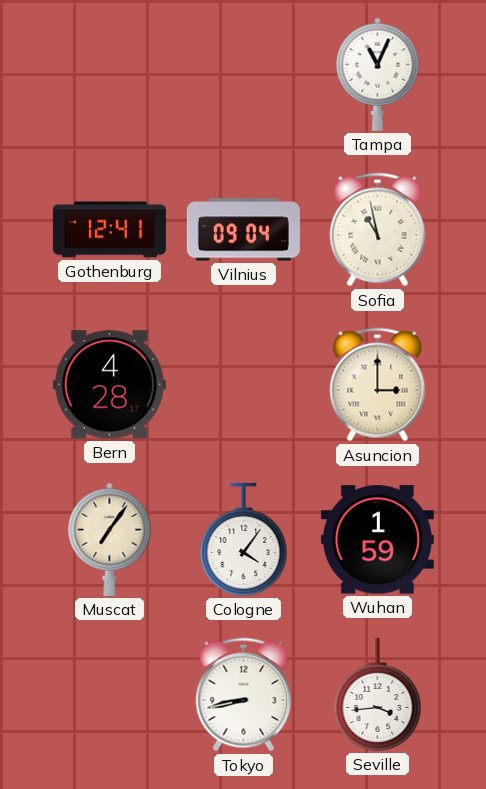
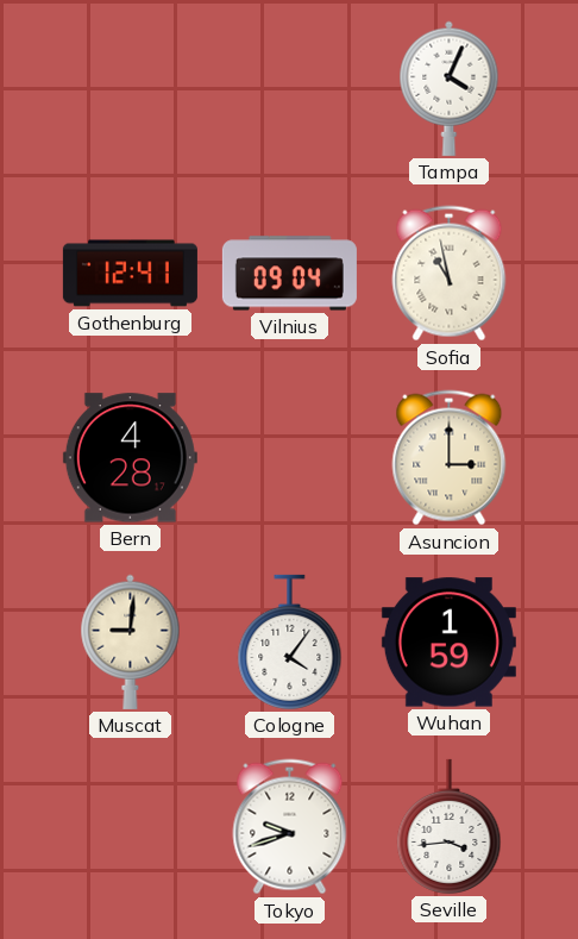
Tampa: 11:04 -> 4:04 (450, 88)
Muscat: 7:06 -> 9:01 (131, 641)
Tokyo: 8:43 -> 9:42 (290, 827)
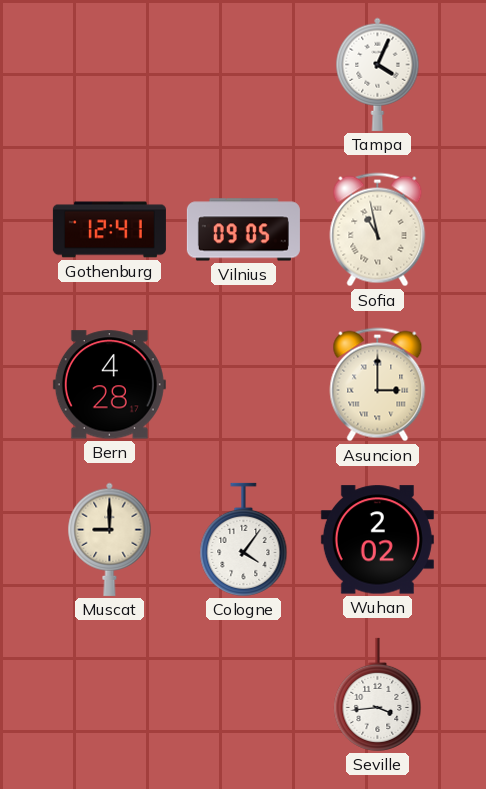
Vilnius: 09:04 -> 09:05 (243, 230)
Muscat: 9:01 -> 9:00 (110, 539)
Wuhan: 1:59 -> 2:02 (377, 540)
Tokyo: 9:42 -> none (290, 827)
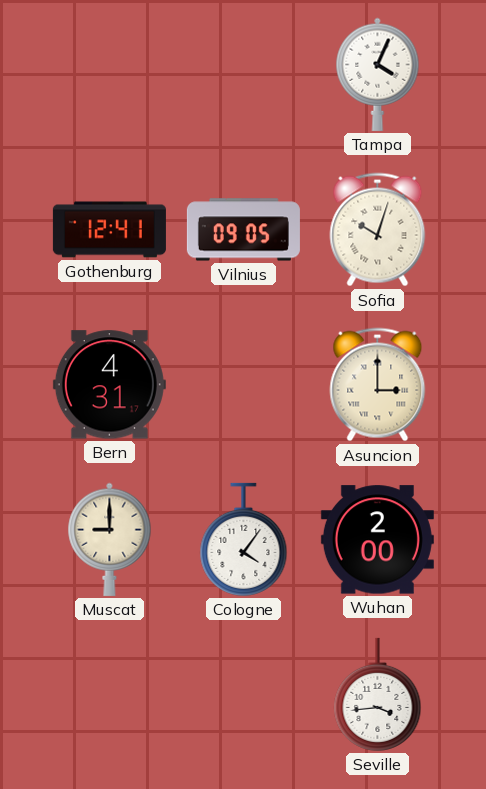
Sofia: 10:58 -> 10:03 (378, 230)
Bern: 4:28 -> 4:31 (109, 385)
Wuhan: 2:02 -> 2:00 (377, 540)
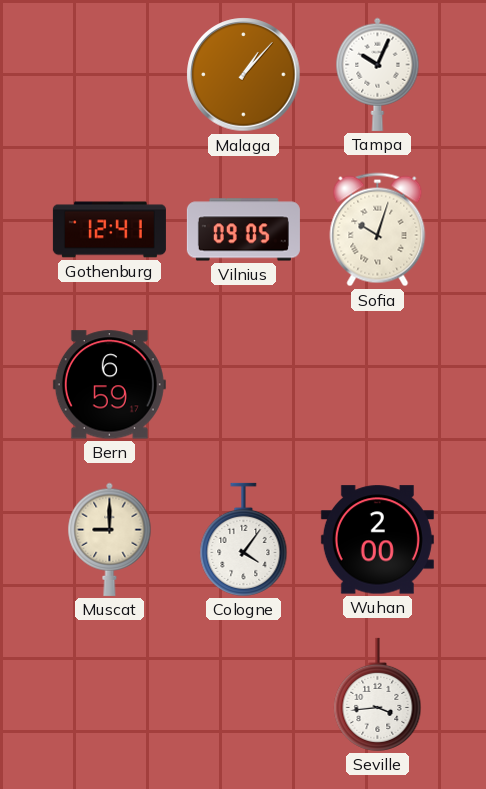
Malaga: none -> 1:07 (244, 75)
Tampa: 4:04 -> 10:04 (378, 74)
Bern: 4:31 -> 6:59 (109, 385)
Asuncion: 3:00 -> none (378, 385)
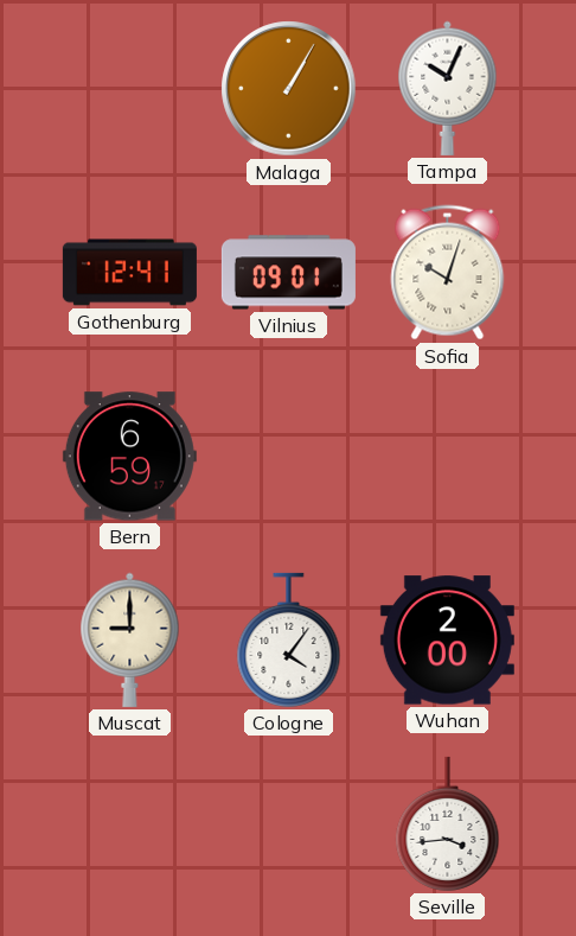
Malaga: 1:07 -> 1:05 (289, 89)
Vilnius: 09:05 -> 09:01 (288, 273)
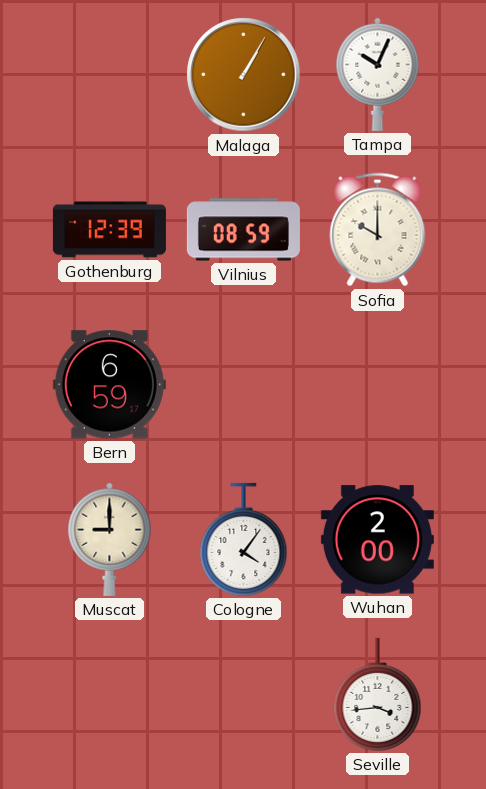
Gothenburg: 12:41 -> 12:39 (109, 230)
Vilnius: 09:01 -> 08:59 (243, 230)
Sofia: 10:03 -> 10:00 (378, 230)
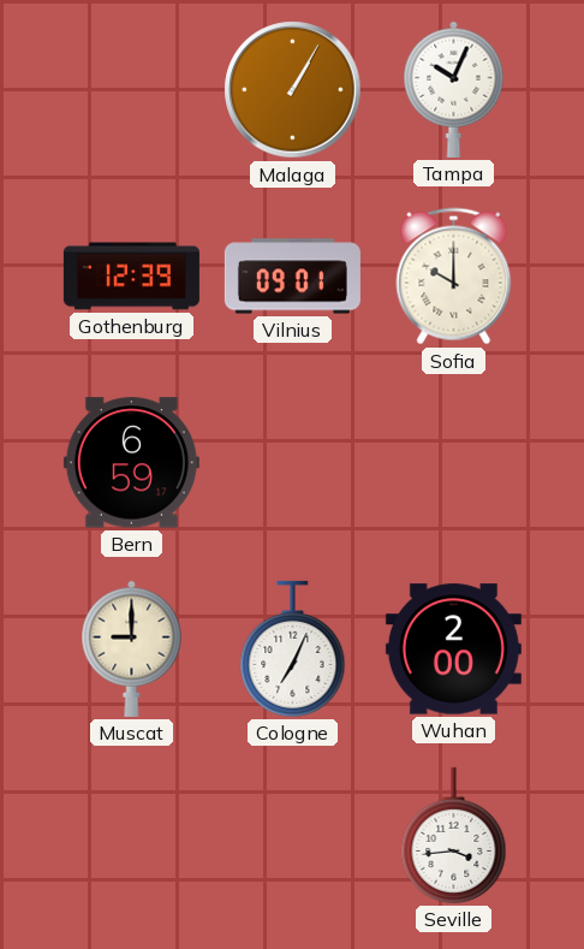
Vilnius: 08:59 -> 09:01 (292, 277)
Cologne: 4:06 -> 7:04 (293, 648)
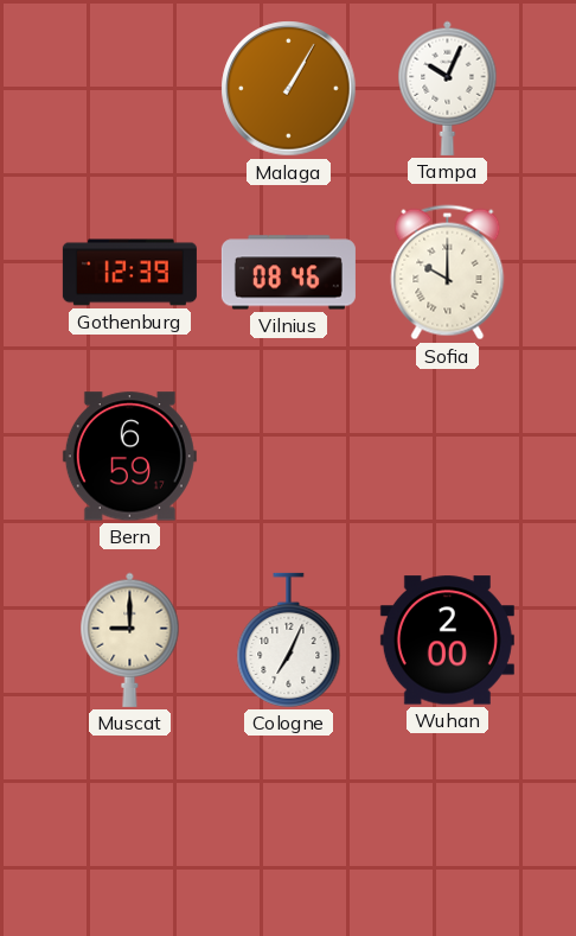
Vilnius: 09:01 -> 08:46 (288, 273)
Seville: 3:44 -> none (454, 835)
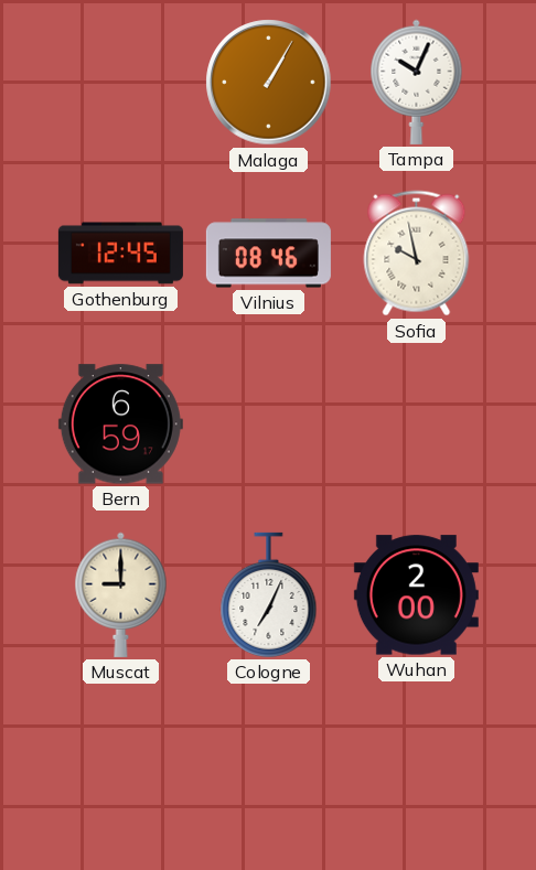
Gothenburg: 12:39 -> 12:45 (120, 254)
Sofia: 10:00 -> 9:58 (417, 254)
